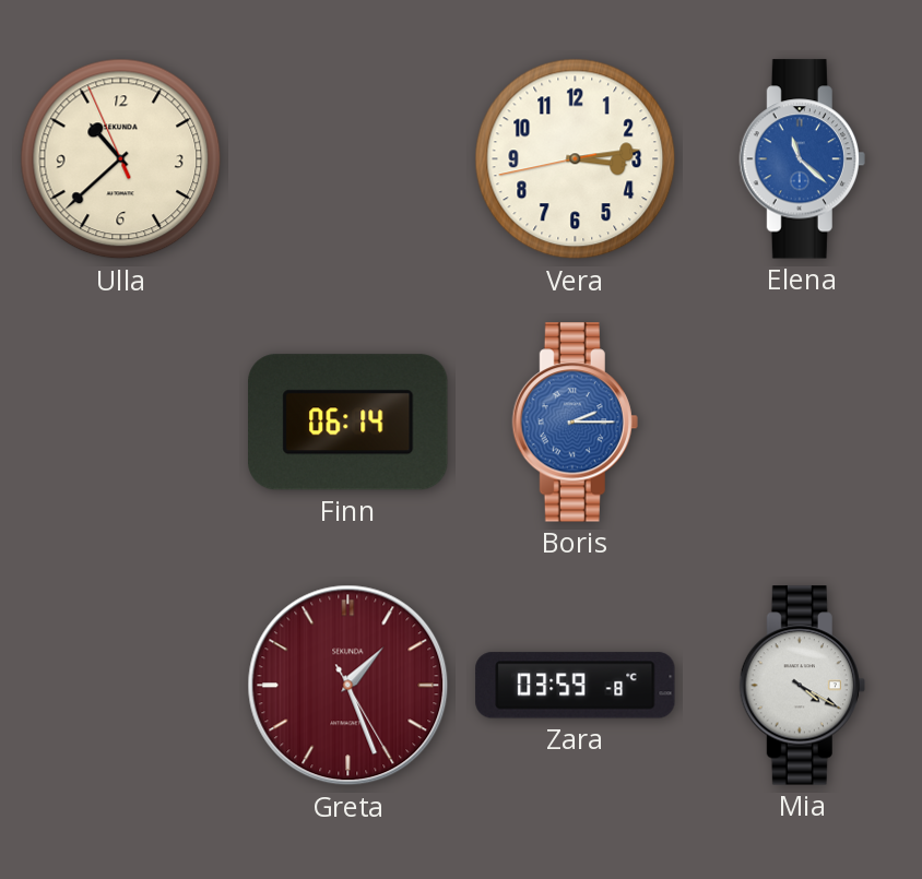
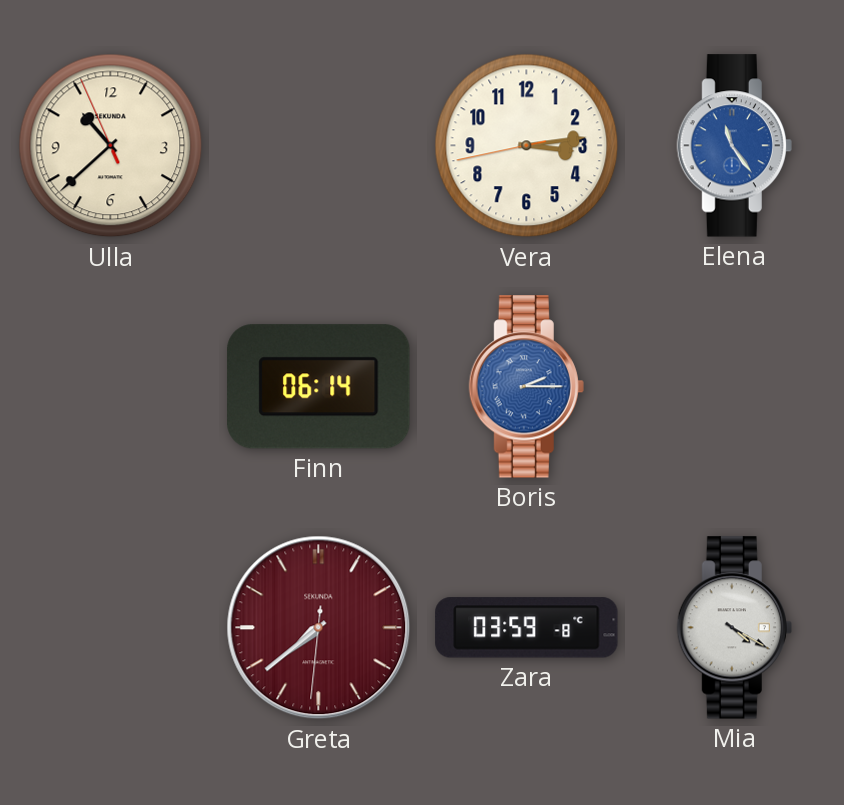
Elena: 11:22 -> 11:24 (734, 146)
Greta: 1:26 -> 7:38 (319, 628)
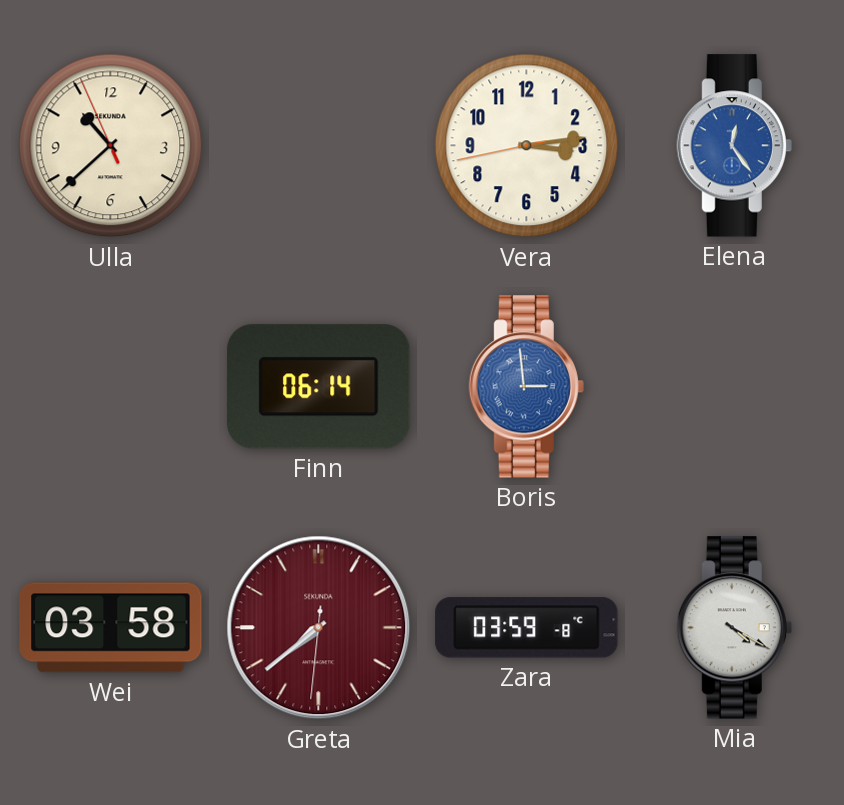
Elena: 11:24 -> 12:24 (734, 146)
Boris: 2:15 -> 2:59 (526, 387)
Wei: none -> 03:58 (111, 628)
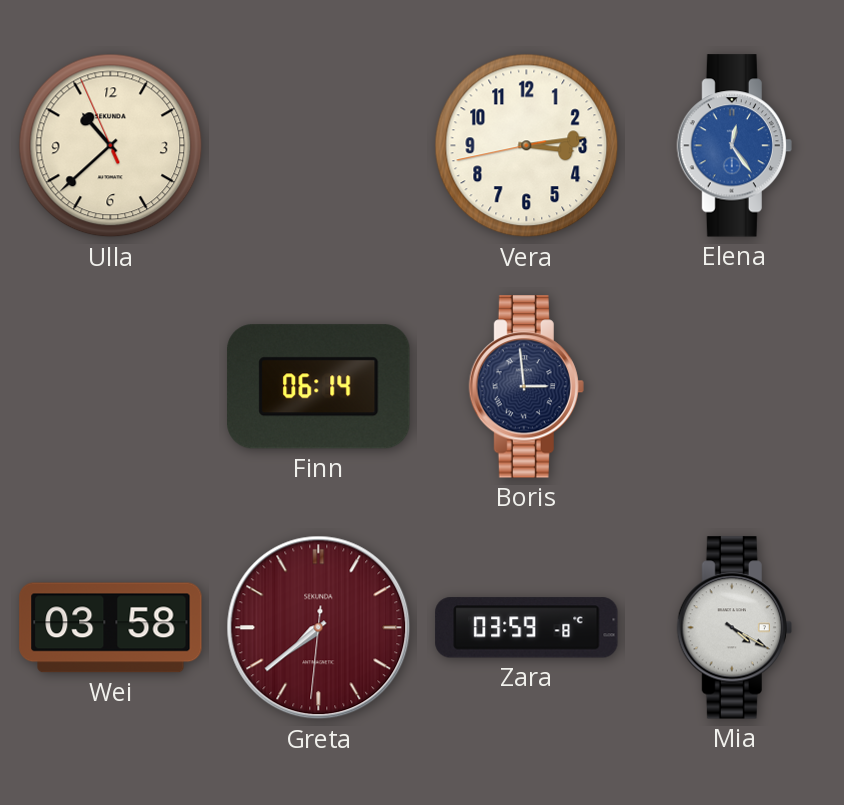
Boris dial: blue -> navy (526, 387)
